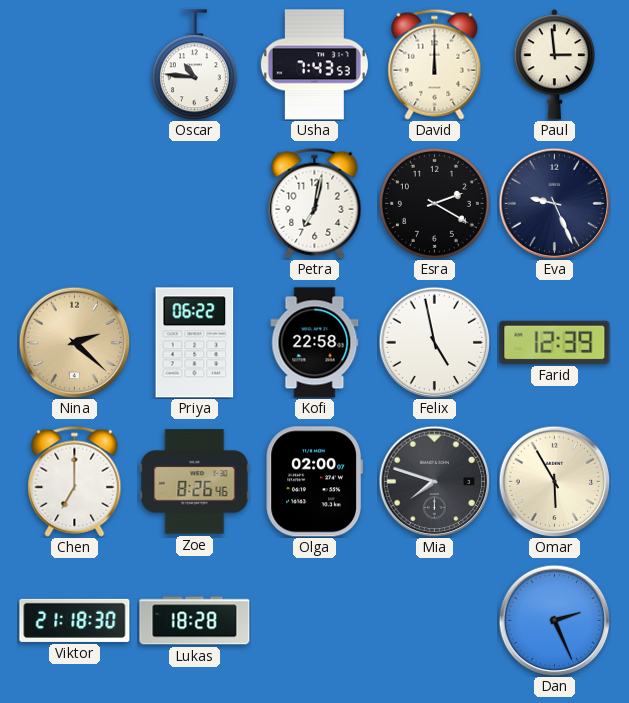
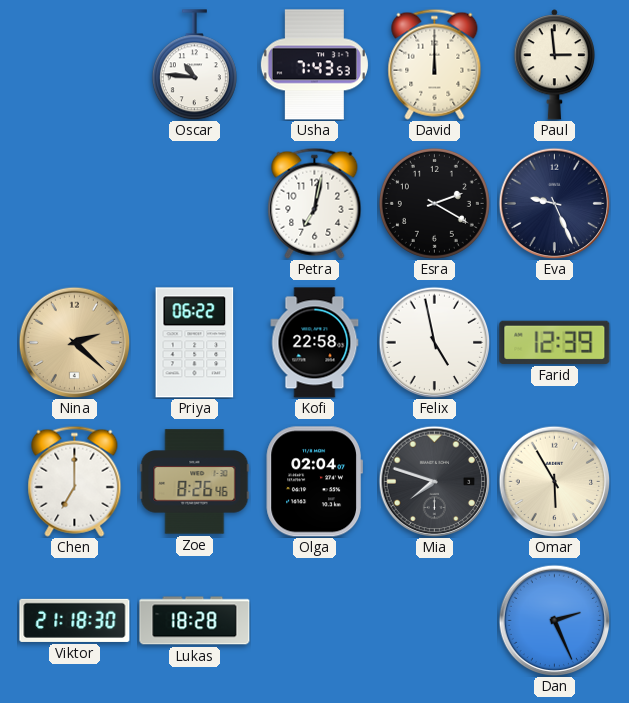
Olga: 02:00 -> 02:04 (314, 482)
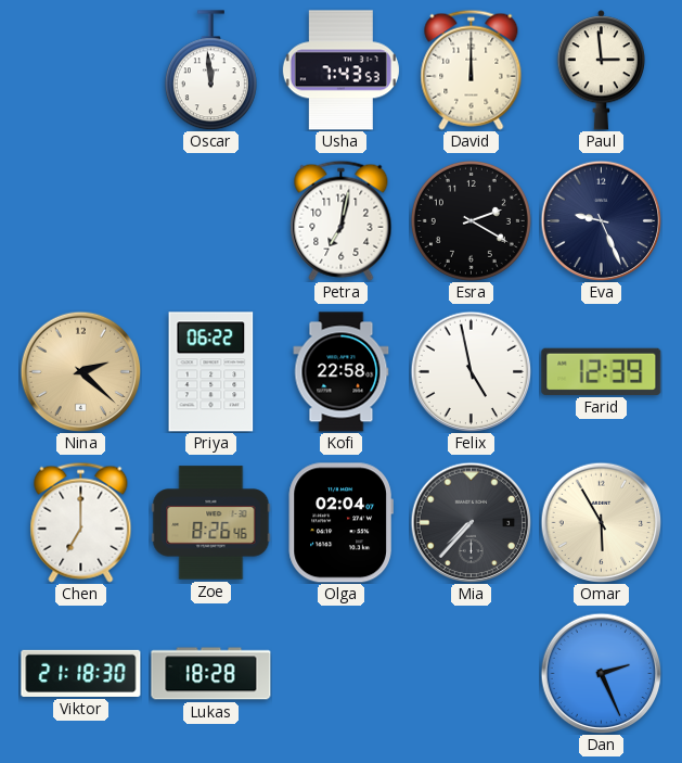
Oscar: 10:46 -> 11:59 (210, 71)
Mia: 7:48 -> 7:37 (471, 522)
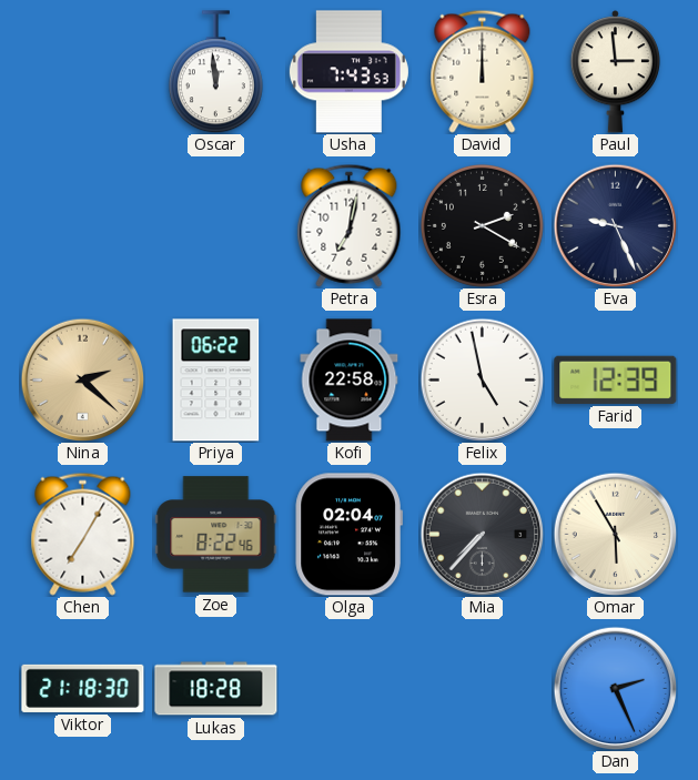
Chen: 7:00 -> 7:05 (83, 534)
Zoe: 8:26 -> 8:22 (216, 535)
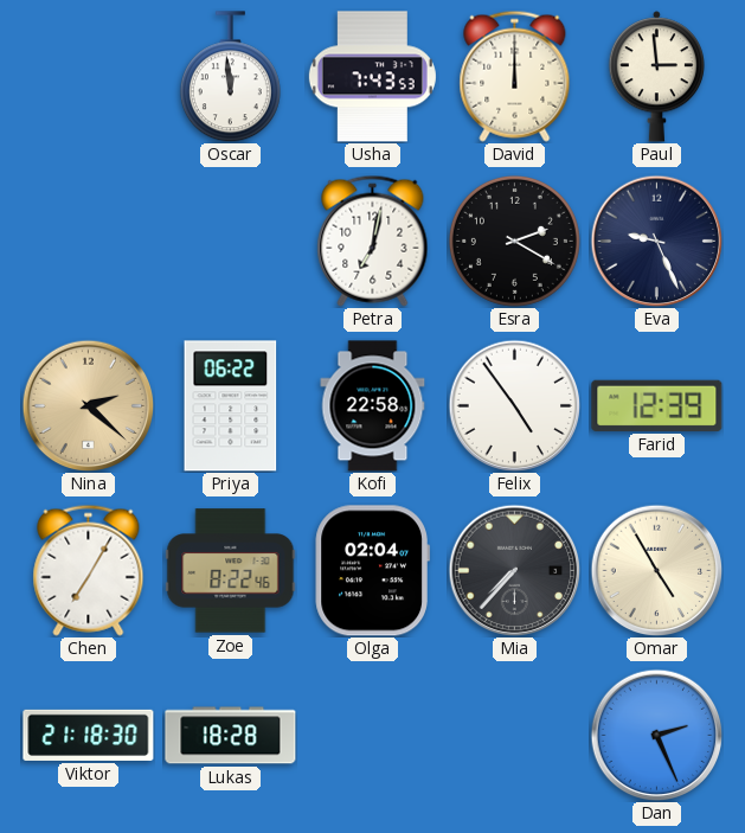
Felix: 4:58 -> 4:54 (514, 405)
Omar: 5:55 -> 4:55 (656, 570)
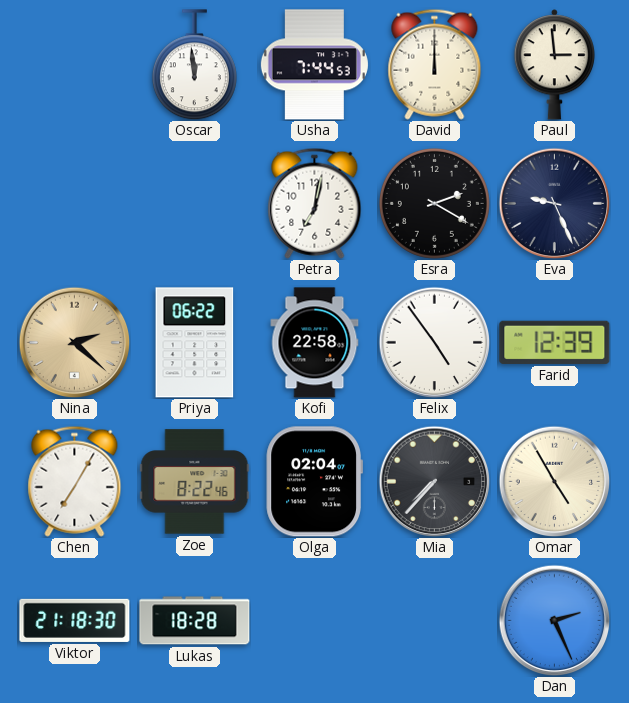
Usha: 7:43 -> 7:44 (314, 65)
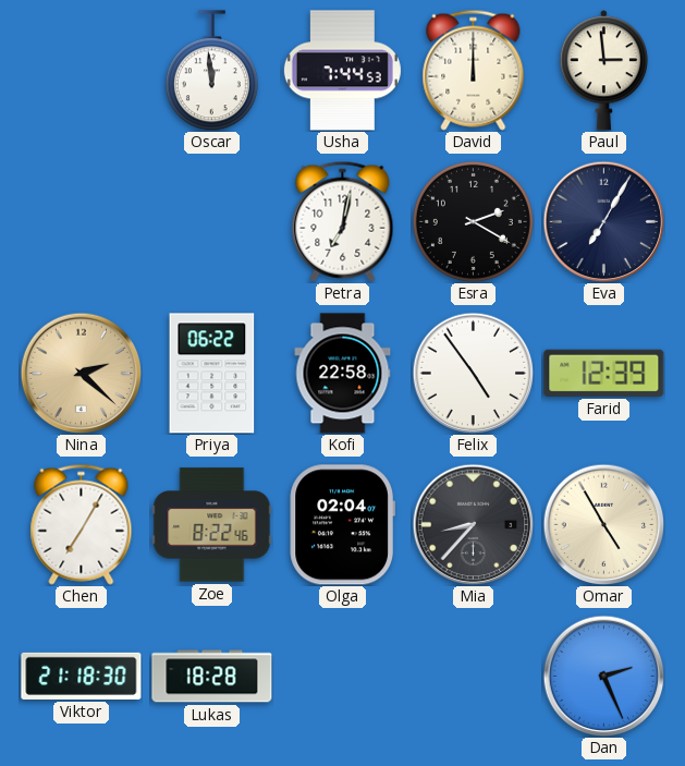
Eva: 9:26 -> 7:05 (603, 221)
Mia: 7:37 -> 8:37 (473, 524)
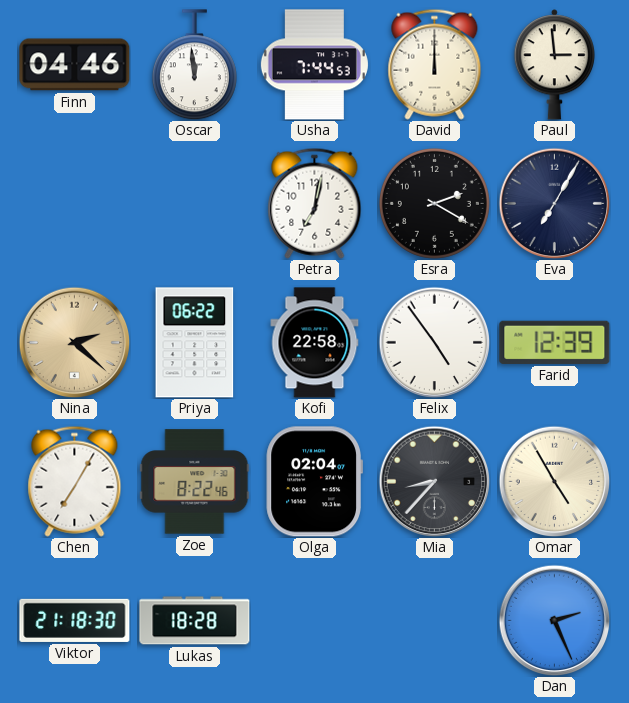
Finn: none -> 04:46 (75, 65)
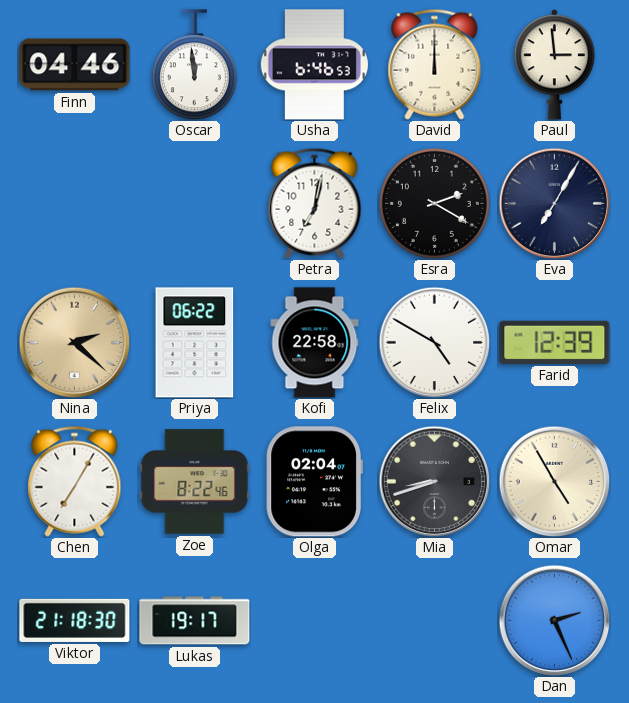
Usha: 7:44 -> 6:46 (314, 65)
Felix: 4:54 -> 4:50 (434, 342)
Mia: 8:37 -> 8:42 (434, 481)
Lukas: 18:28 -> 19:17 (195, 621)
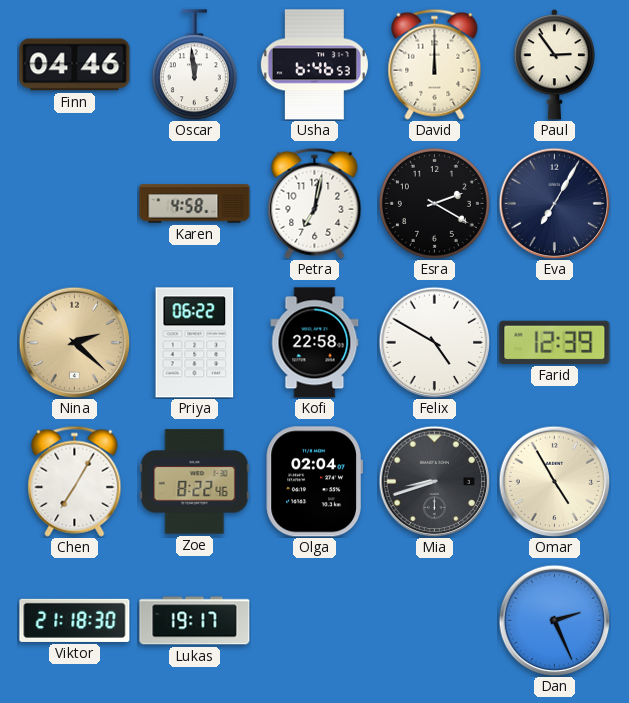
Paul: 2:59 -> 2:54 (554, 65)
Karen: none -> 4:58 (195, 204)
